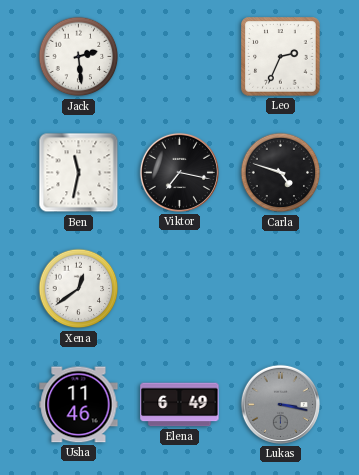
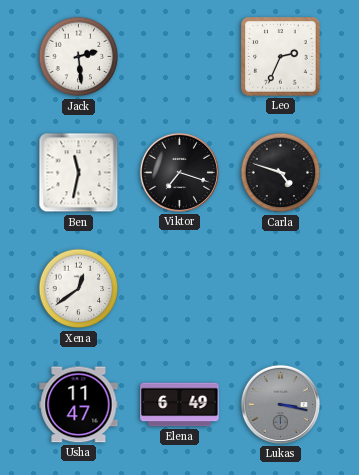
Viktor: 7:17 -> 7:18 (179, 172)
Usha: 11:46 -> 11:47 (79, 405)
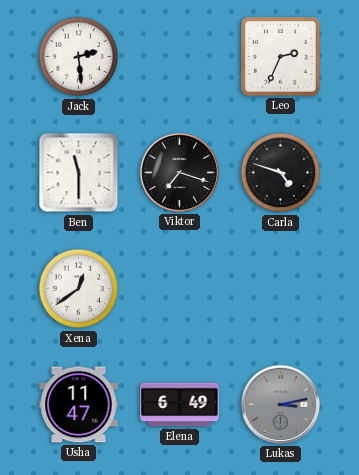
Ben: 11:32 -> 11:30 (79, 173)
Lukas: 3:17 -> 3:13 (280, 404)
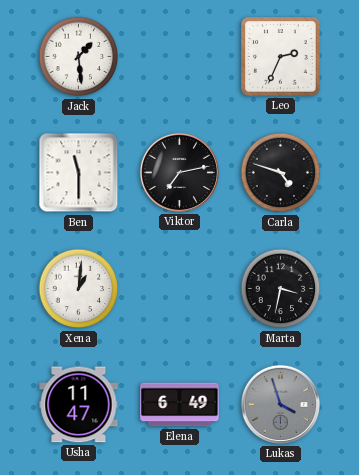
Jack: 2:29 -> 1:29 (79, 57)
Viktor: 7:18 -> 7:13 (179, 172)
Xena: 12:39 -> 1:01 (79, 289)
Marta: none -> 3:32 (281, 289)
Lukas: 3:13 -> 3:57 (280, 404)
